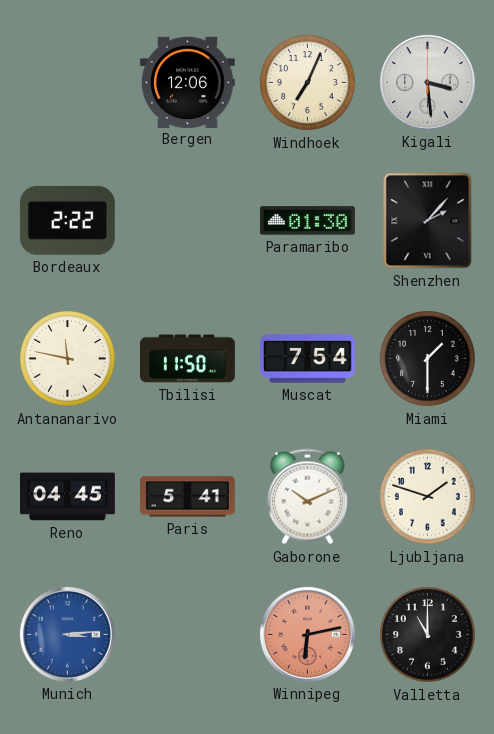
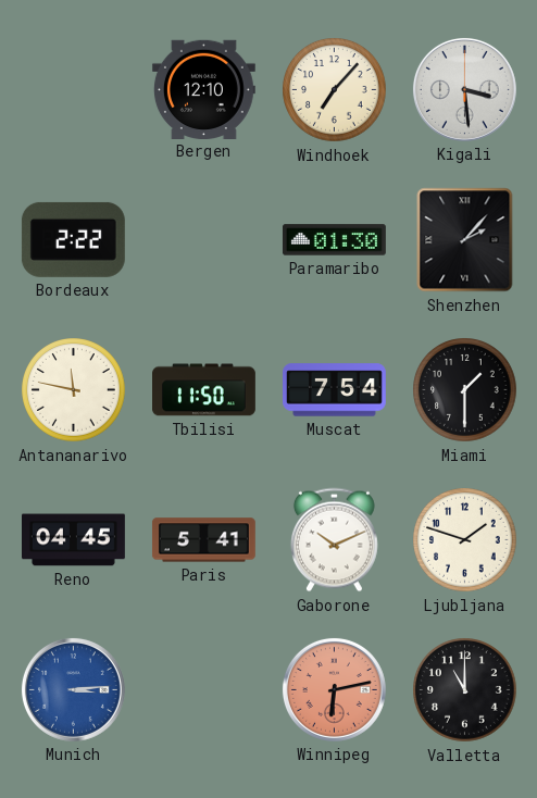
Bergen: 12:06 -> 12:10 (203, 89)
Windhoek: 7:04 -> 7:07 (335, 90)
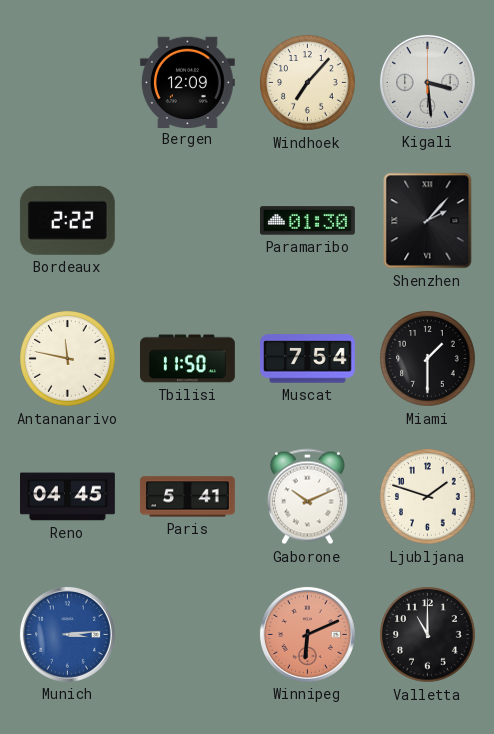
Bergen: 12:10 -> 12:09 (187, 82)
Winnipeg: 6:13 -> 6:11 (307, 634)
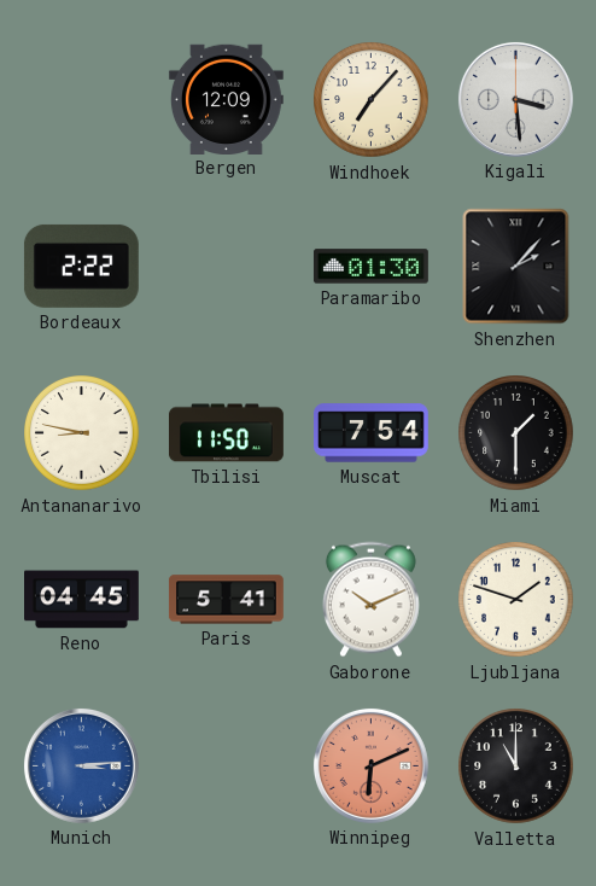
Antananarivo: 11:47 -> 8:47 (82, 433)
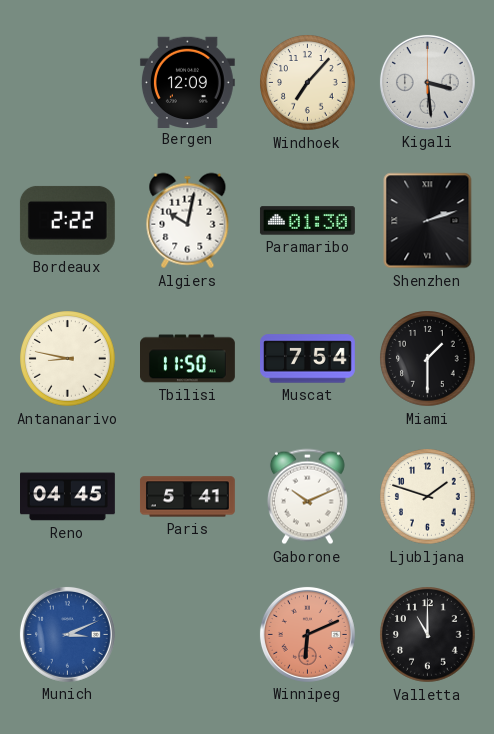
Algiers: none -> 10:02 (188, 221)
Shenzhen: 2:07 -> 2:12 (428, 221)
Munich: 3:14 -> 3:11 (67, 634)
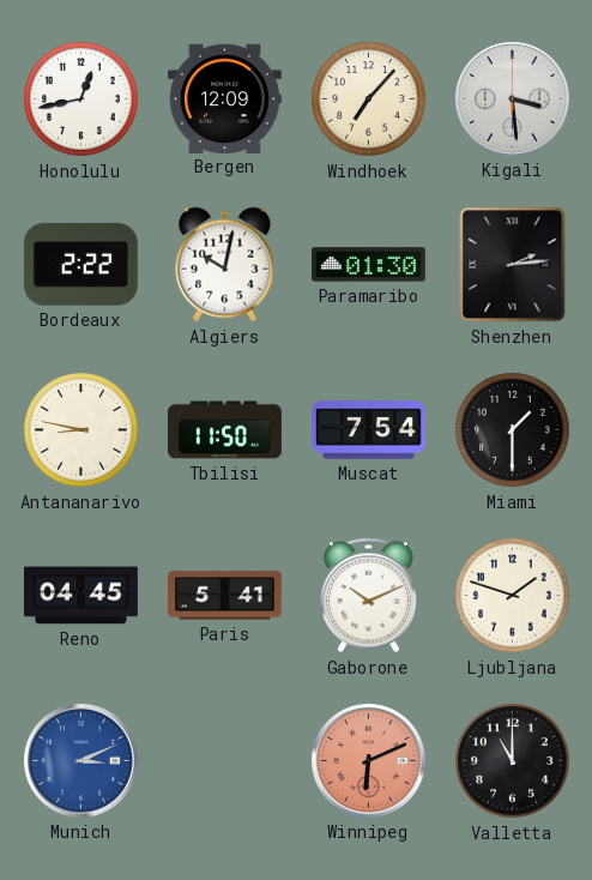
Honolulu: none -> 12:43 (81, 100)
Shenzhen: 2:12 -> 2:14 (513, 265)
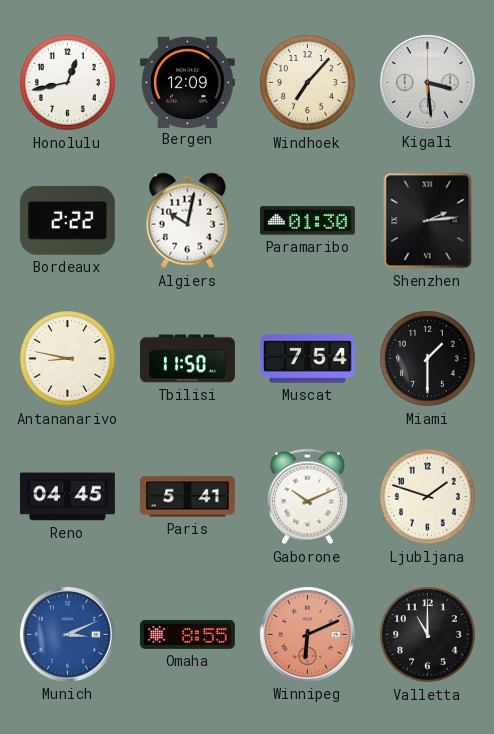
Omaha: none -> 8:55 (187, 634)
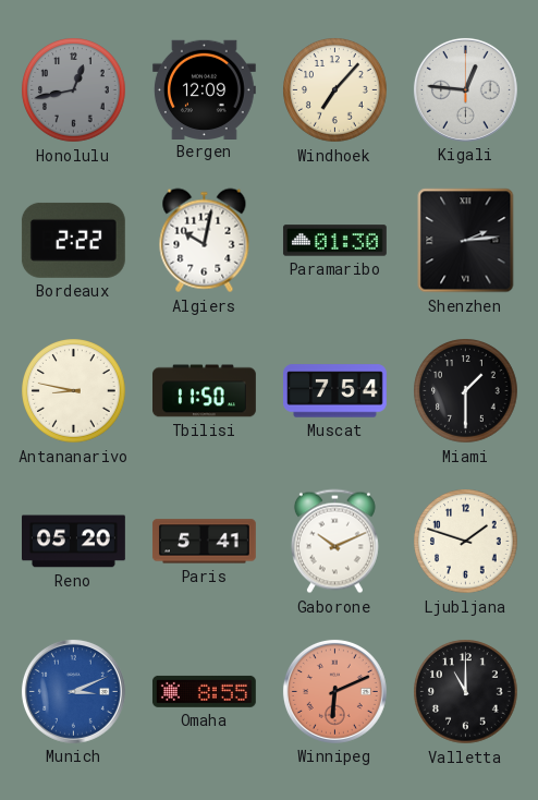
Honolulu dial: white -> grey (74, 90)
Kigali: 3:29 -> 12:46 (465, 89)
Reno: 04:45 -> 05:20 (74, 542)
